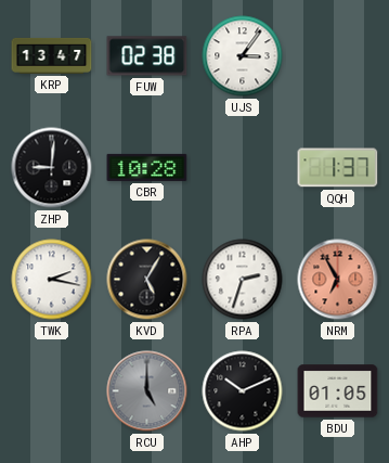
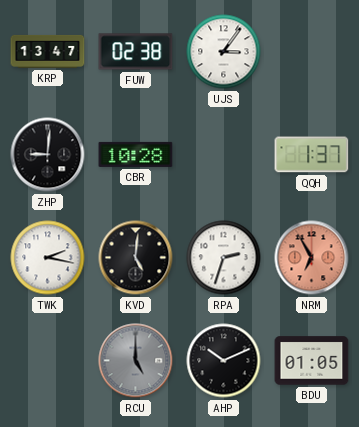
KVD: 5:05 -> 5:01 (136, 258)
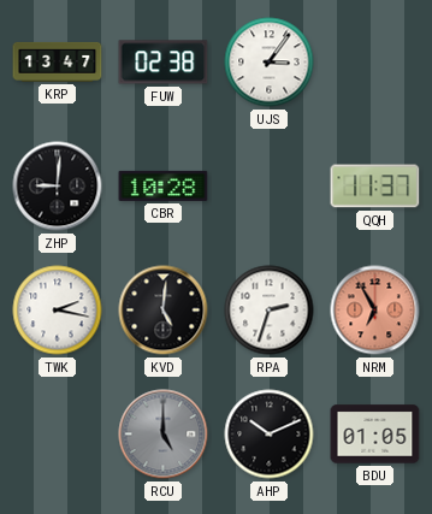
QQH: 1:37 -> 11:37 (375, 187)
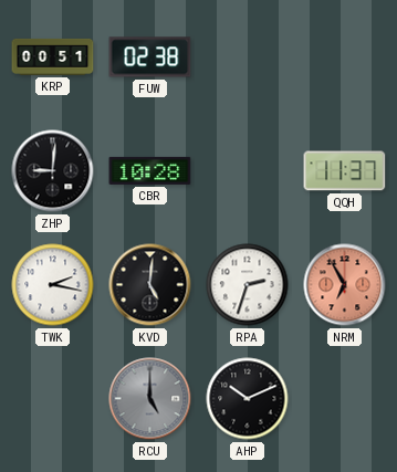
KRP: 13:47 -> 00:51 (53, 56)
UJS: 3:06 -> none (270, 63)
BDU: 01:05 -> none (375, 435)
